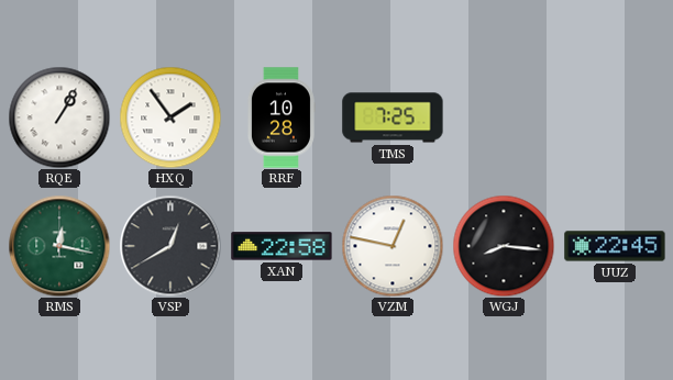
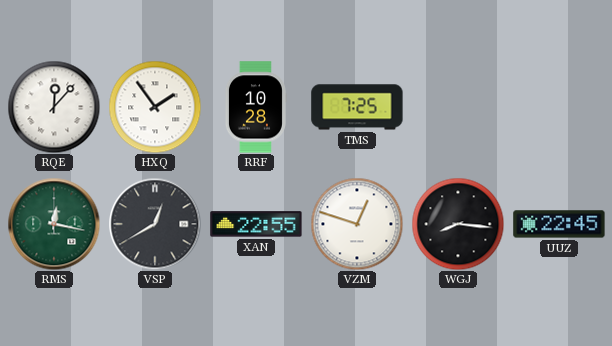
RQE: 1:05 -> 12:07 (54, 107)
XAN: 22:58 -> 22:55 (256, 224)
VZM: 12:47 -> 12:48 (357, 224)
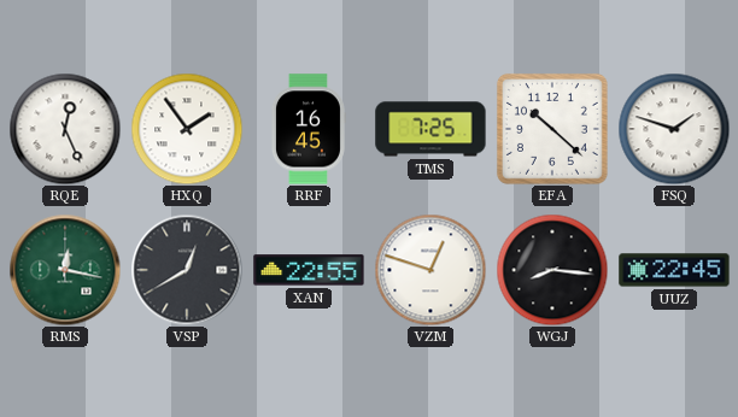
RQE: 12:07 -> 12:26 (65, 129)
RRF: 10:28 -> 16:45 (307, 129)
EFA: none -> 10:22 (552, 129)
FSQ: none -> 1:48 (674, 129)
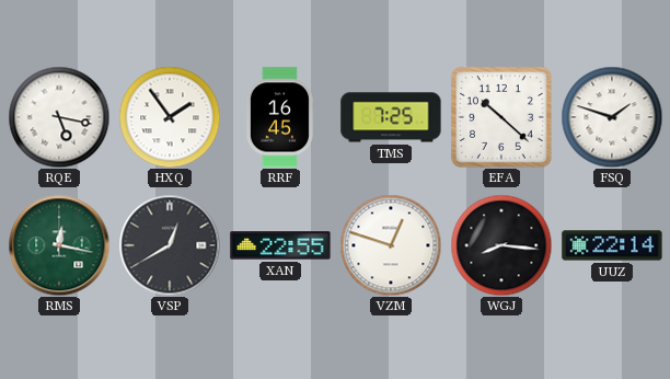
RQE: 12:26 -> 5:17 (59, 117)
UUZ: 22:45 -> 22:14 (612, 245)
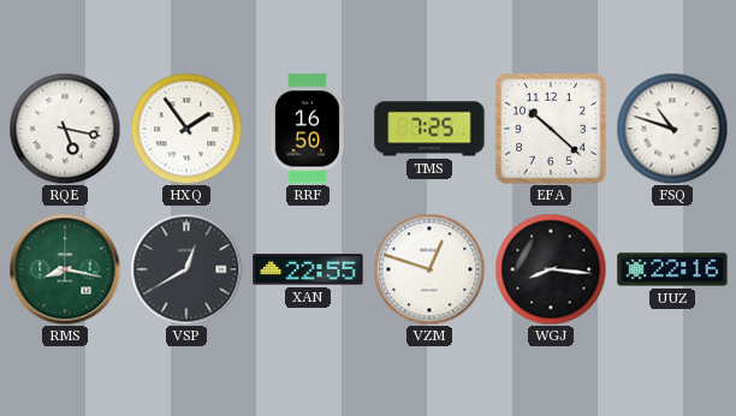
RRF: 16:45 -> 16:50 (307, 129)
FSQ: 1:48 -> 10:48 (672, 129)
RMS: 12:17 -> 8:17 (65, 269)
UUZ: 22:14 -> 22:16 (672, 269)
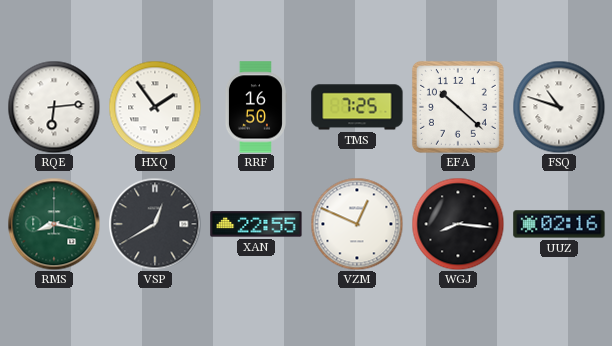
RQE: 5:17 -> 6:14 (54, 107)
VZM: 12:48 -> 12:49 (357, 224)
UUZ: 22:16 -> 02:16 (559, 224)
